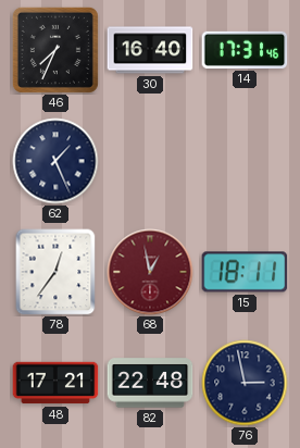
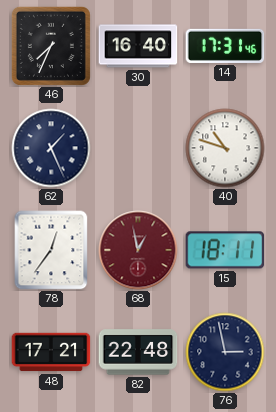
40: none -> 10:48 (225, 148)
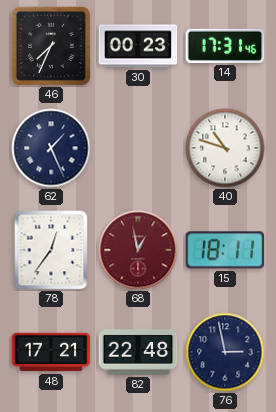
30: 16:40 -> 00:23 (138, 46)
